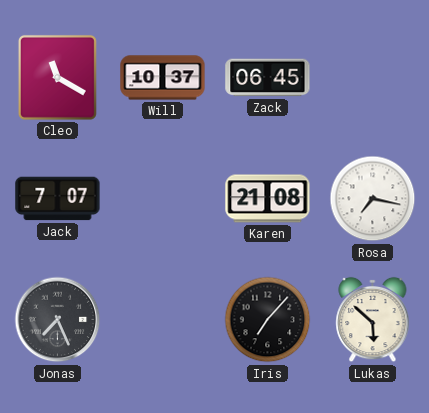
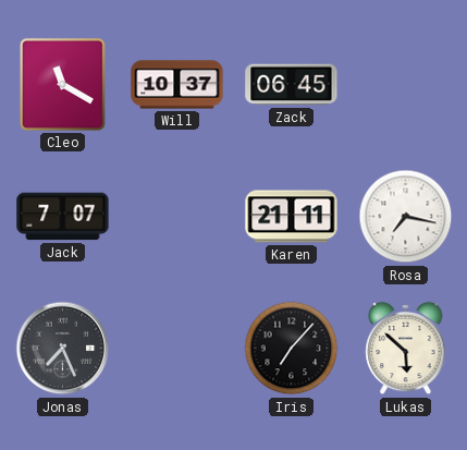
Karen: 21:08 -> 21:11 (292, 217)
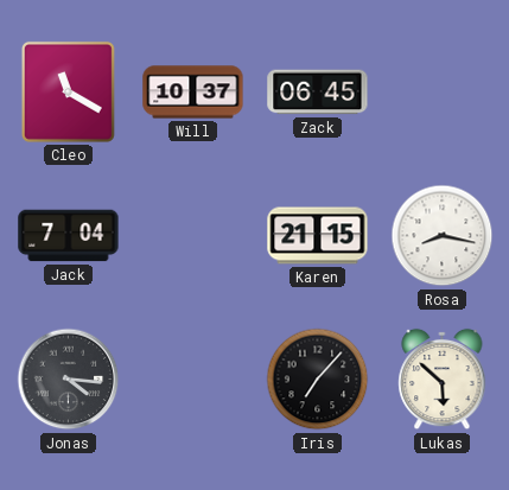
Jack: 7:07 -> 7:04 (69, 236)
Karen: 21:11 -> 21:15 (318, 236)
Rosa: 7:17 -> 8:17 (443, 236)
Jonas: 7:26 -> 4:16 (69, 380)
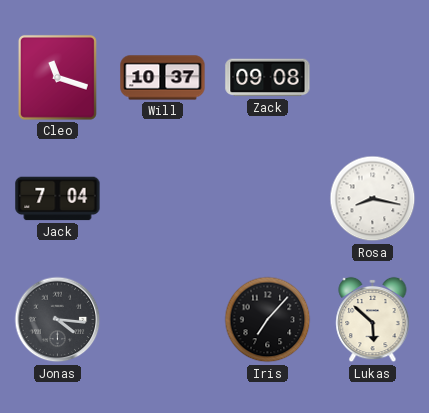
Cleo: 11:20 -> 11:18 (57, 77)
Zack: 06:45 -> 09:08 (268, 78)
Karen: 21:15 -> none (318, 236)
